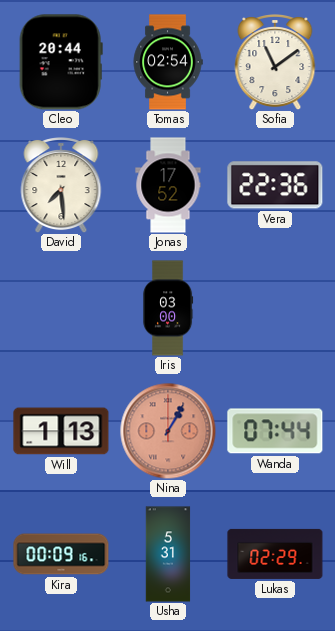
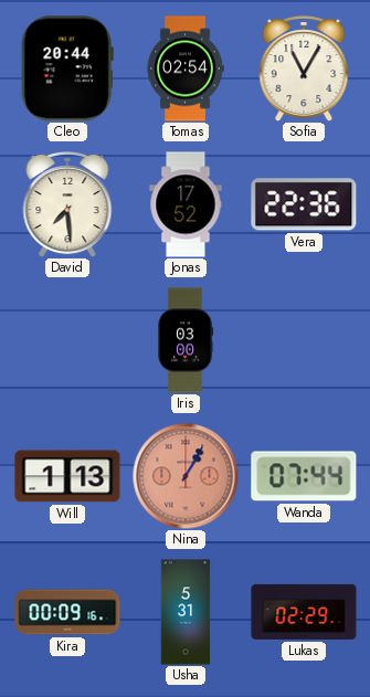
Sofia: 11:09 -> 11:05 (304, 70)
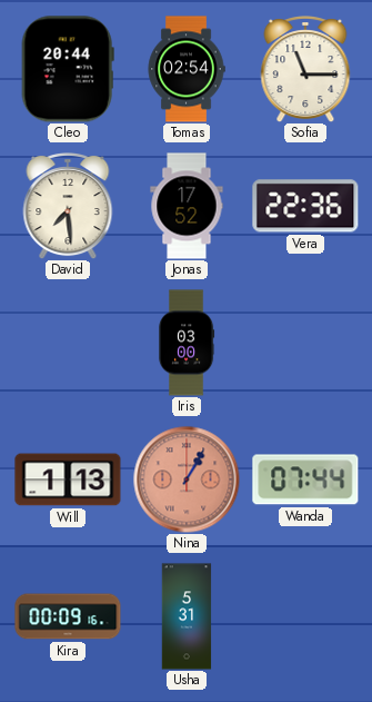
Sofia: 11:05 -> 11:15 (305, 70)
Lukas: 02:29 -> none (304, 612)
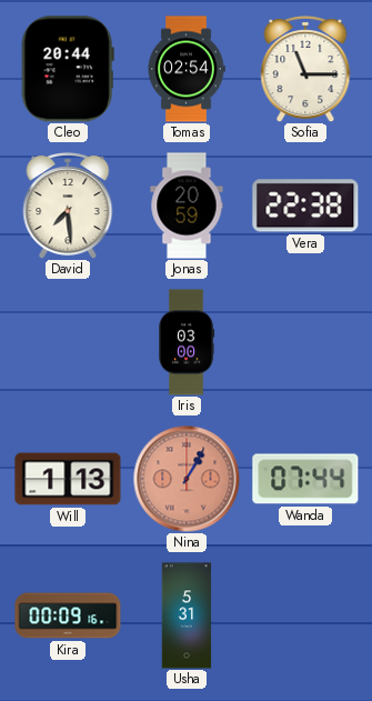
Jonas: 17:52 -> 20:59 (187, 206)
Vera: 22:36 -> 22:38 (305, 206)
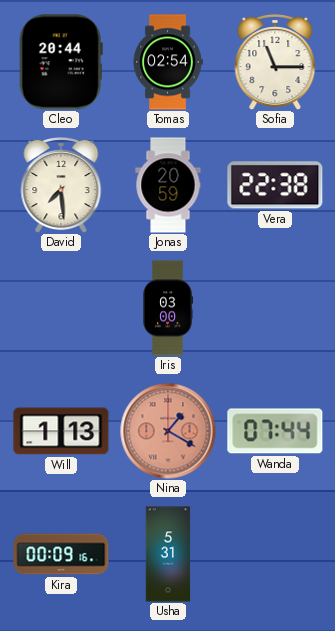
Nina: 1:05 -> 1:20 (168, 431)
